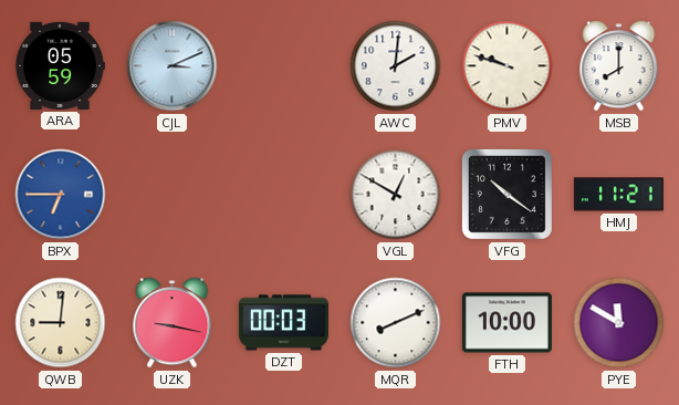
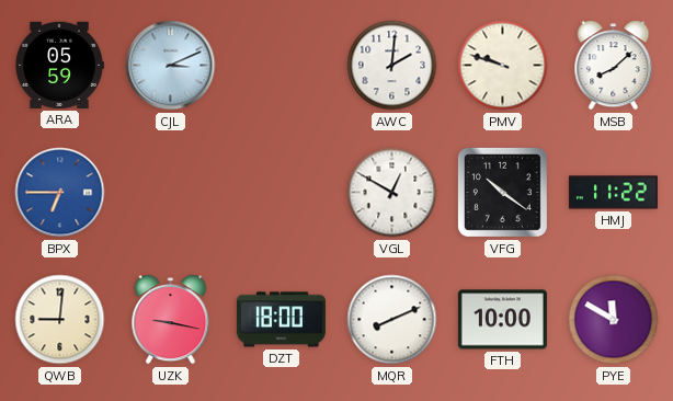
MSB: 8:00 -> 8:08 (614, 66)
HMJ: 11:21 -> 11:22 (613, 193)
DZT: 00:03 -> 18:00 (281, 320)
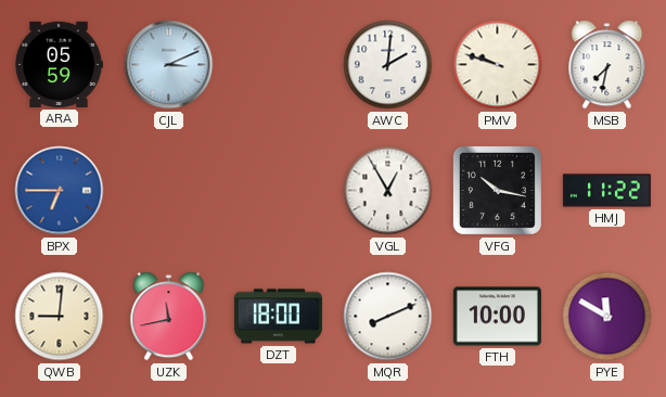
MSB: 8:08 -> 7:32 (607, 65)
VGL: 12:50 -> 12:55 (388, 191)
VFG: 10:21 -> 10:17 (497, 190)
UZK: 9:17 -> 11:43 (169, 317)
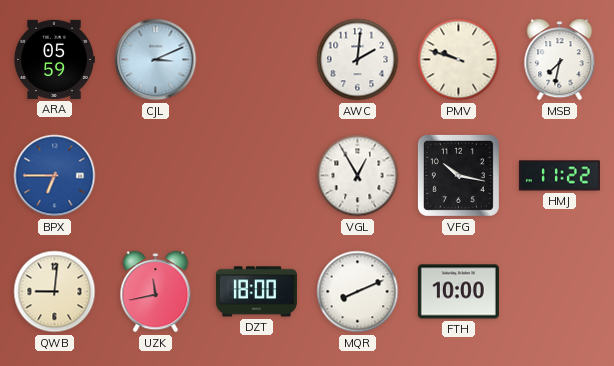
PYE: 11:50 -> none (607, 317)
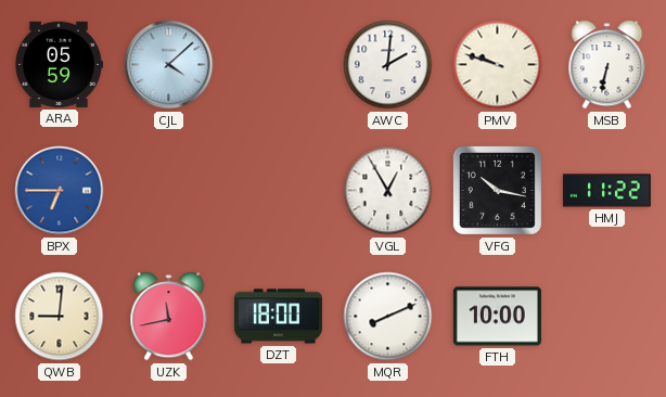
CJL: 3:11 -> 4:08 (169, 65)
MSB: 7:32 -> 6:32 (607, 65)
